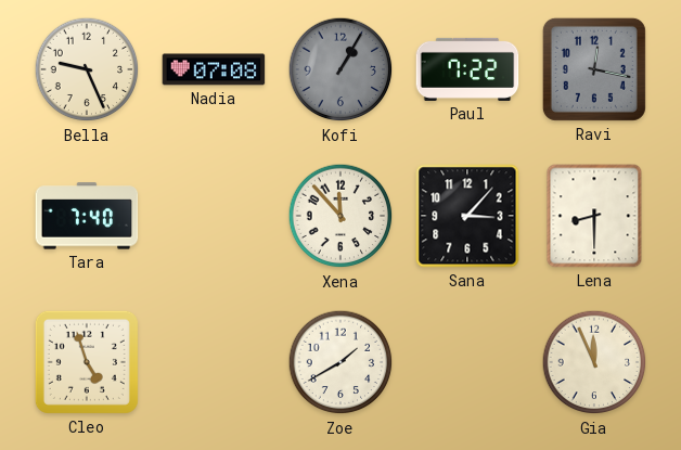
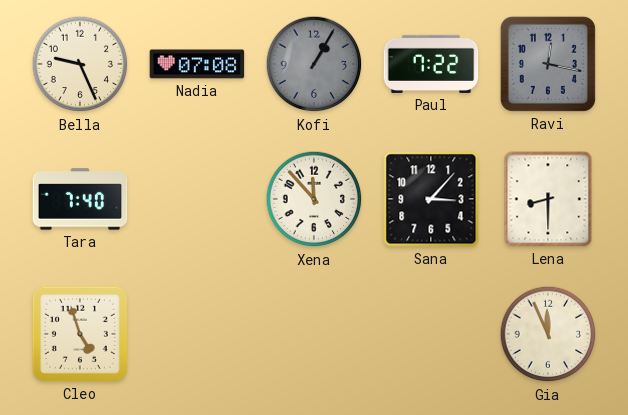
Zoe: 1:40 -> none (340, 362)
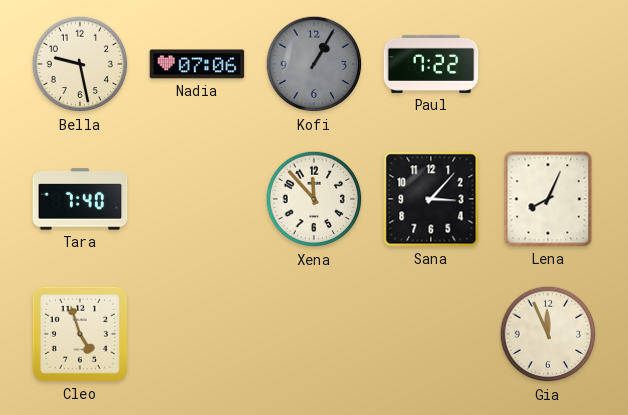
Bella: 9:26 -> 9:28 (80, 64)
Nadia: 07:08 -> 07:06 (197, 64)
Ravi: 12:17 -> none (548, 64)
Lena: 8:30 -> 8:04 (548, 199)
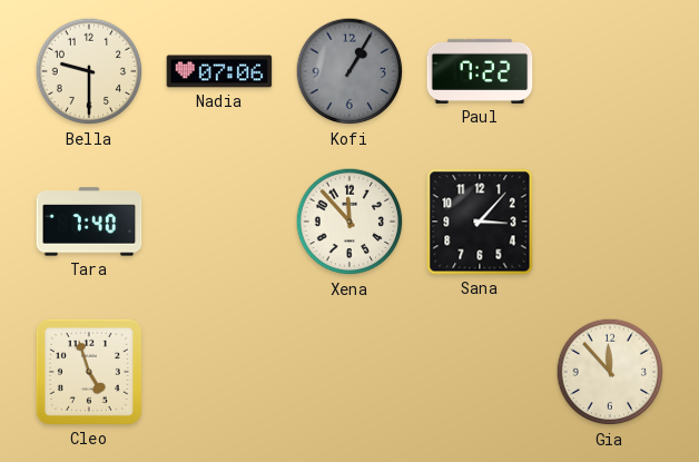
Bella: 9:28 -> 9:30 (89, 71)
Lena: 8:04 -> none (548, 199)
Gia: 11:56 -> 11:53 (610, 372)
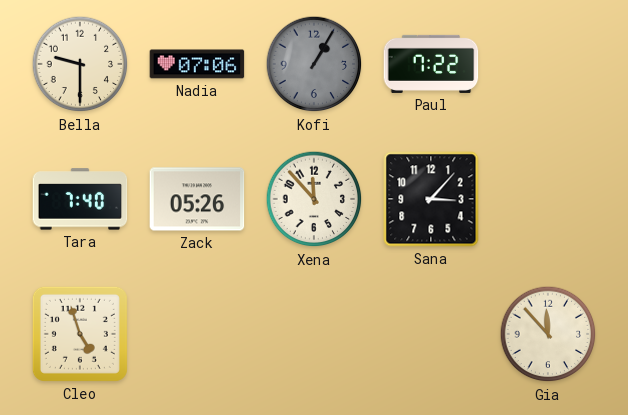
Zack: none -> 05:26 (197, 199)
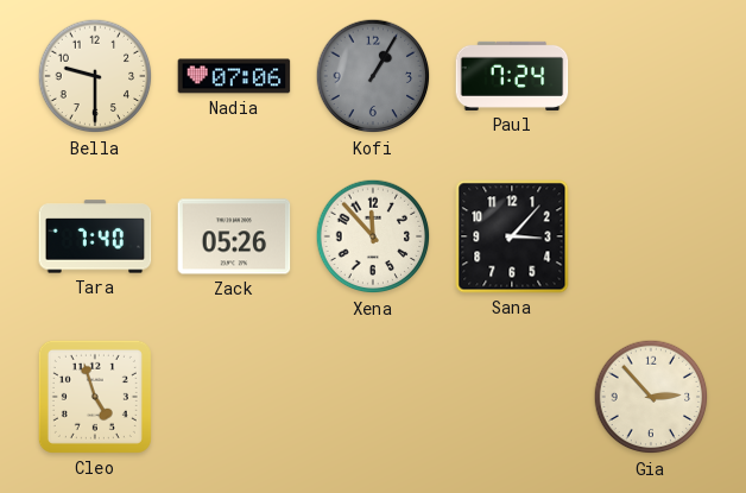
Paul: 7:22 -> 7:24 (512, 76)
Gia: 11:53 -> 2:53 (651, 397)
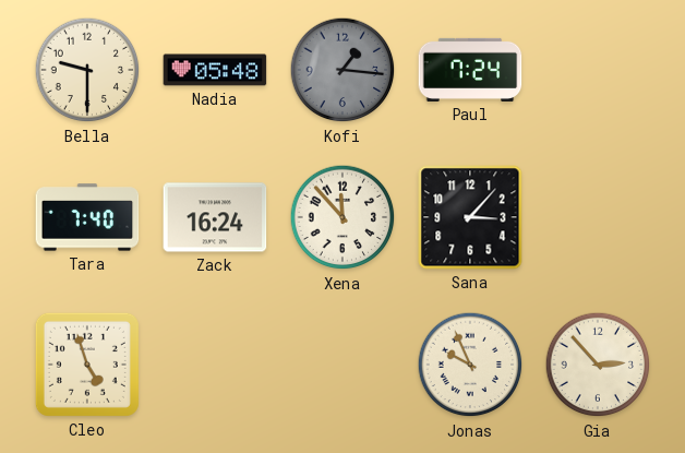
Nadia: 07:06 -> 05:48 (215, 70)
Kofi: 1:05 -> 1:16 (342, 70)
Zack: 05:26 -> 16:24 (215, 217)
Jonas: none -> 9:56 (470, 365)
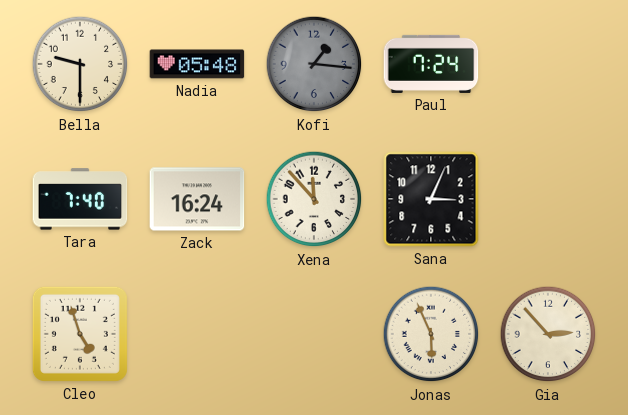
Sana: 3:07 -> 3:04 (431, 199)
Jonas: 9:56 -> 5:56 (431, 334)
